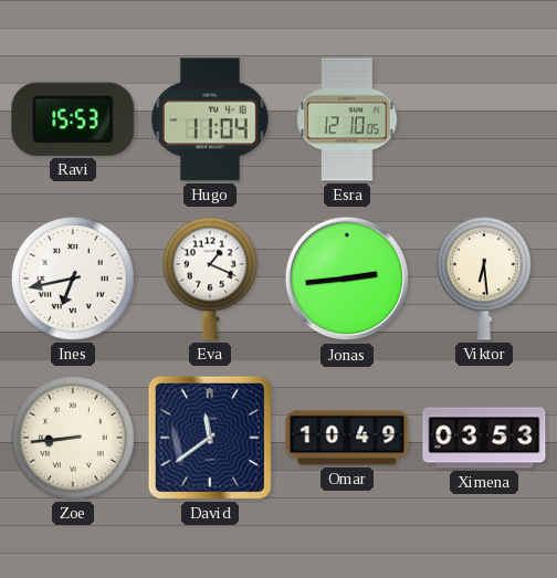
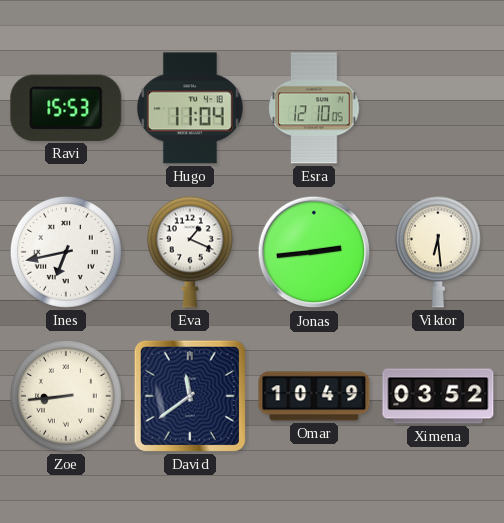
Ximena: 03:53 -> 03:52 (438, 396)
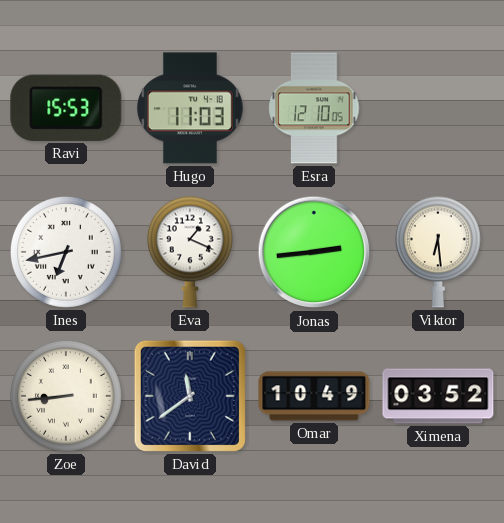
Hugo: 11:04 -> 11:03 (190, 108)
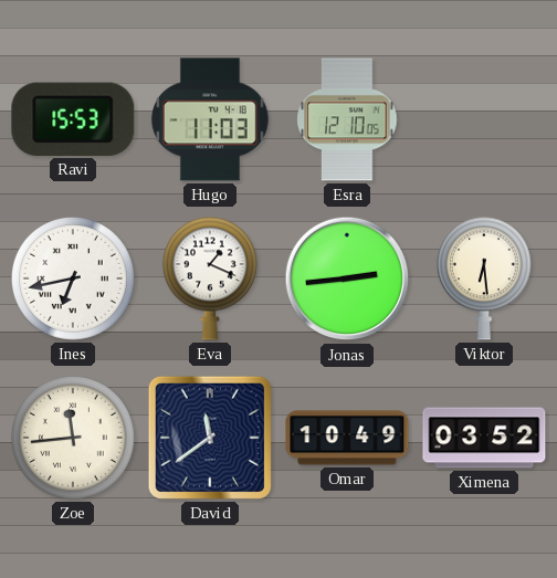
Zoe: 8:44 -> 11:44 (73, 438)
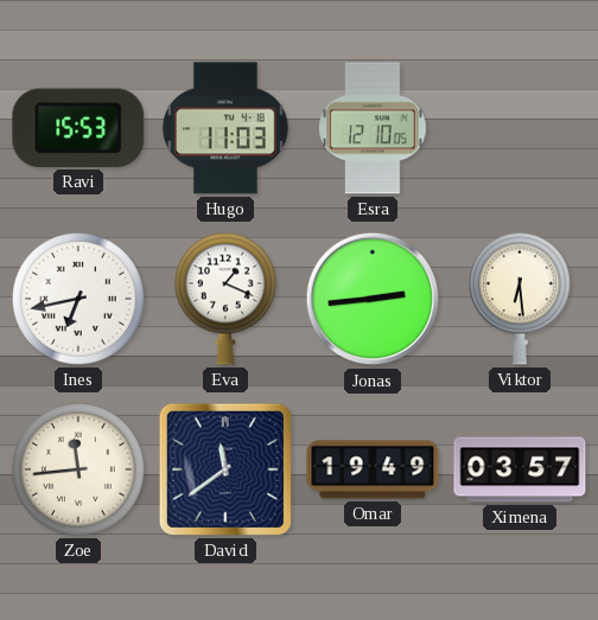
Omar: 10:49 -> 19:49 (373, 469)
Ximena: 03:52 -> 03:57 (520, 469)
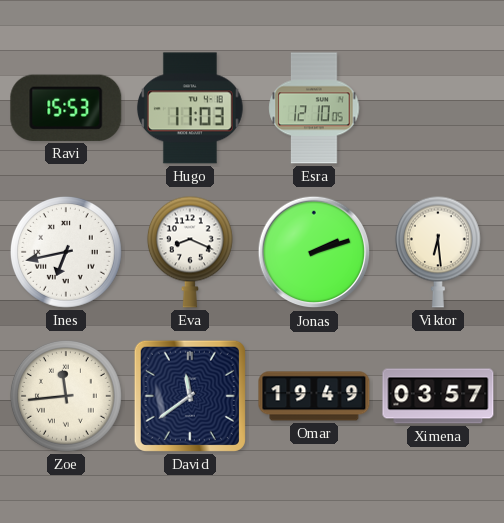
Eva: 1:19 -> 8:19 (190, 252)
Jonas: 2:44 -> 2:12 (314, 252)
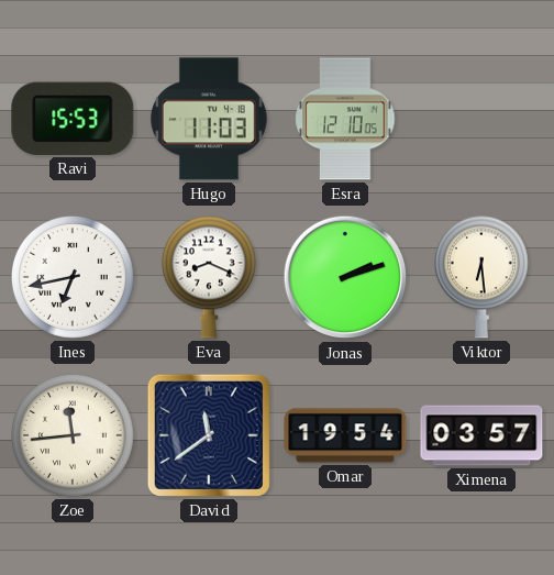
Omar: 19:49 -> 19:54 (345, 435)
